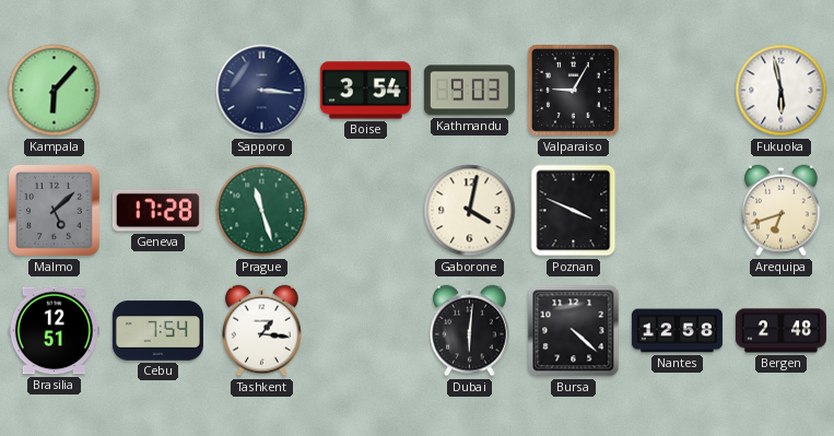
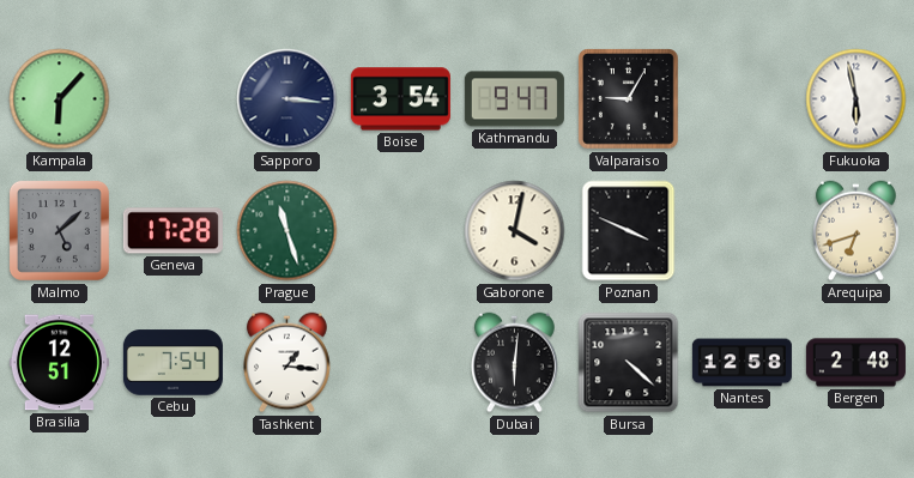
Kathmandu: 9:03 -> 9:47 (514, 99)
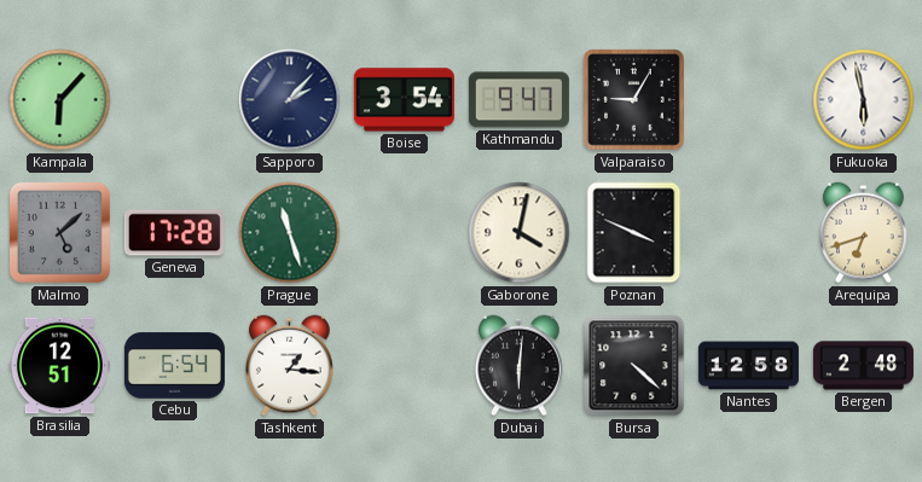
Sapporo: 3:16 -> 2:07 (290, 100)
Cebu: 7:54 -> 6:54 (174, 366)
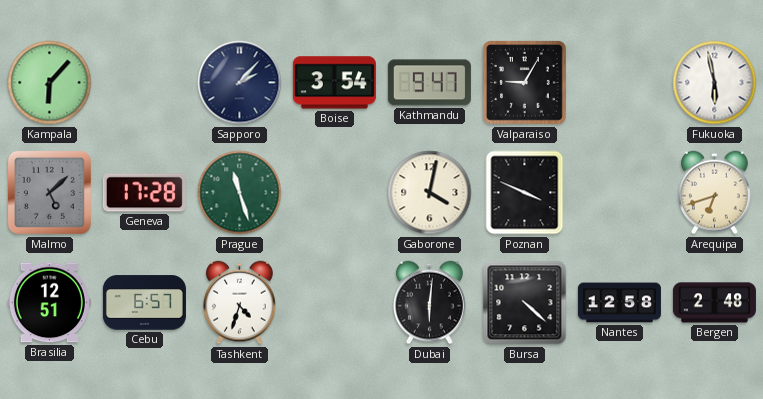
Cebu: 6:54 -> 6:57 (144, 303)
Tashkent: 1:16 -> 4:33 (240, 303)
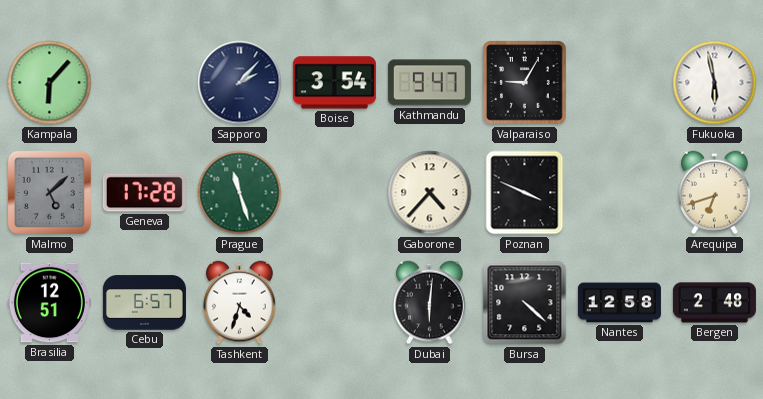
Gaborone: 4:02 -> 4:37 (430, 193)
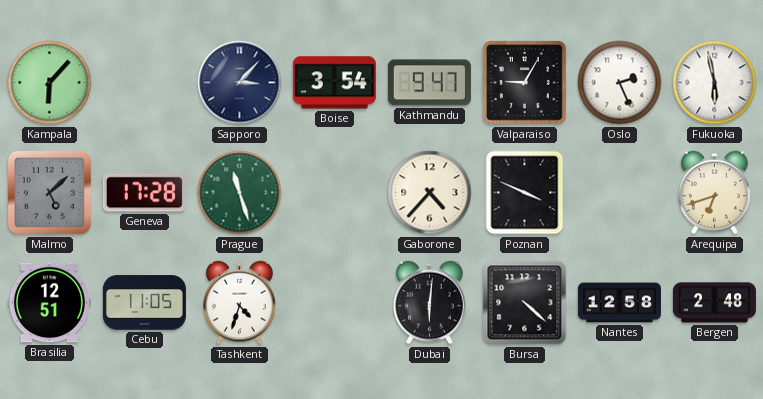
Sapporo: 2:07 -> 3:07 (240, 83)
Oslo: none -> 2:26 (620, 83)
Cebu: 6:57 -> 11:05 (144, 303)
